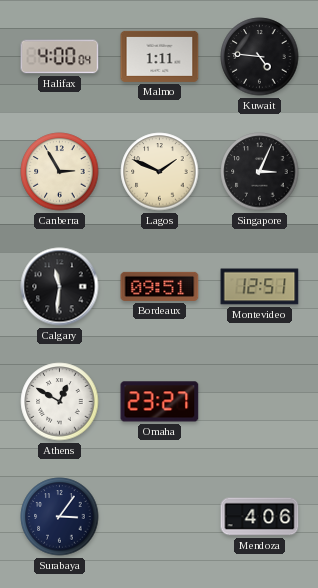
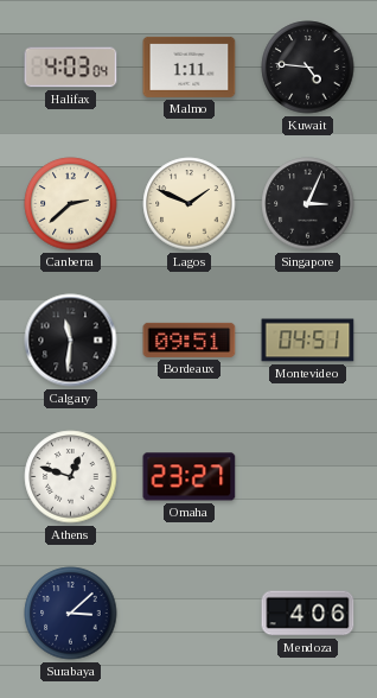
Halifax: 4:00 -> 4:03 (71, 68)
Canberra: 2:55 -> 2:38 (71, 204)
Montevideo: 12:51 -> 04:51 (308, 341)
Athens: 12:50 -> 12:48 (71, 477)
Surabaya: 3:06 -> 3:08 (71, 614)
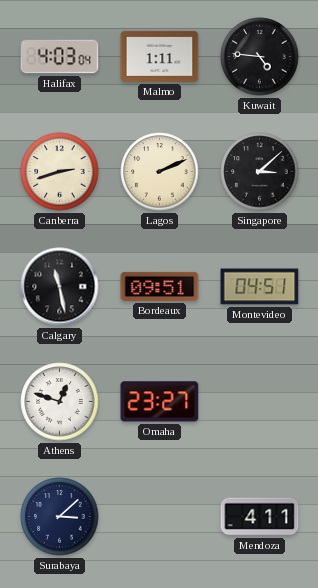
Canberra: 2:38 -> 2:42 (60, 172)
Lagos: 1:49 -> 2:11 (160, 172)
Singapore: 3:04 -> 3:08 (260, 172)
Calgary: 11:31 -> 11:28 (60, 287)
Mendoza: 4:06 -> 4:11 (260, 517)
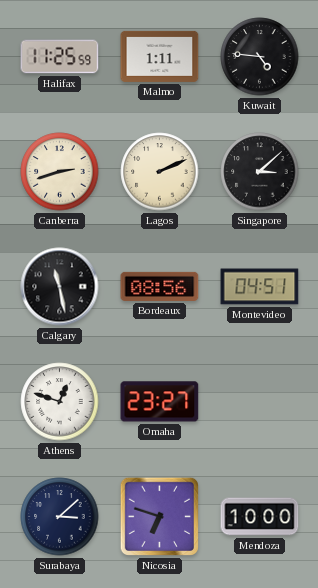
Halifax: 4:03 -> 11:25 (60, 57)
Bordeaux: 09:51 -> 08:56 (160, 286)
Nicosia: none -> 6:48 (159, 516)
Mendoza: 4:11 -> 10:00 (260, 517)
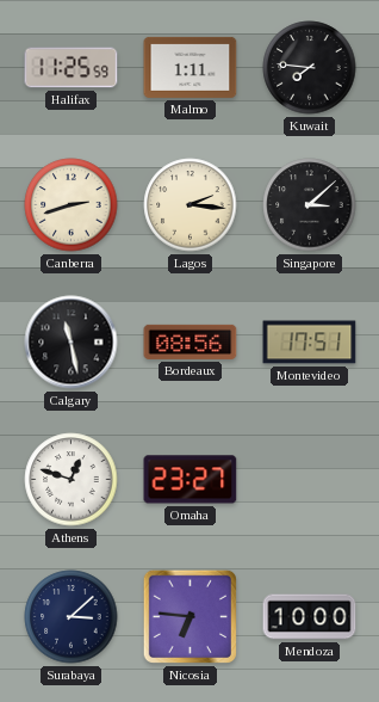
Kuwait: 4:46 -> 7:46 (310, 68)
Lagos: 2:11 -> 2:16 (191, 205)
Montevideo: 04:51 -> 17:51 (310, 343)
Nicosia: 6:48 -> 6:46 (189, 616)
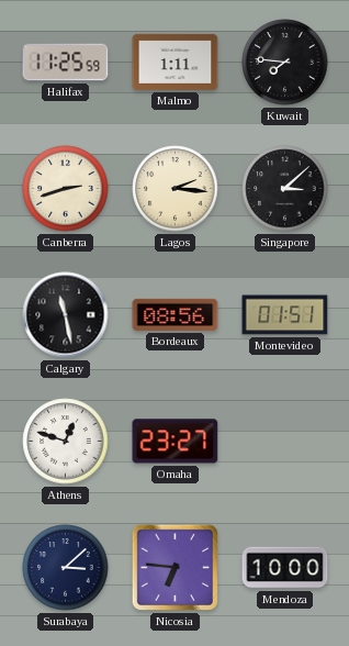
Montevideo: 17:51 -> 01:51 (285, 315)
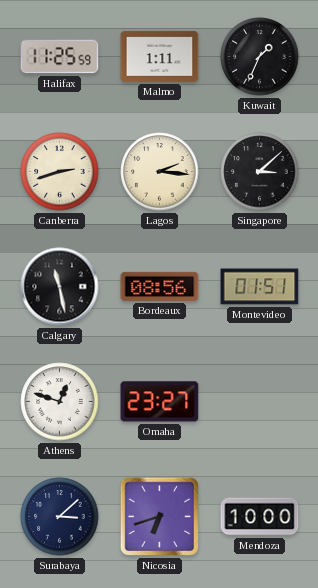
Kuwait: 7:46 -> 1:34 (260, 57)
Nicosia: 6:46 -> 6:42 (159, 516)
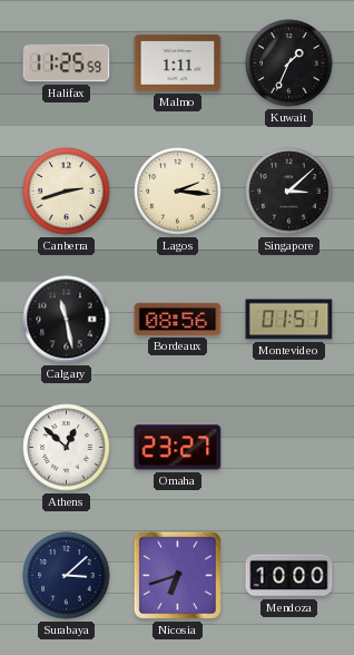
Athens: 12:48 -> 12:52 (67, 448)
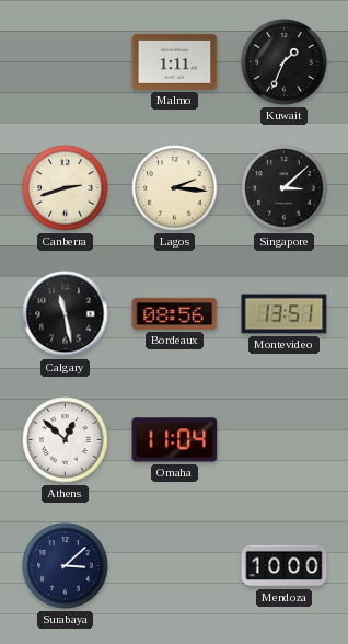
Halifax: 11:25 -> none (67, 63)
Montevideo: 01:51 -> 13:51 (285, 314)
Omaha: 23:27 -> 11:04 (175, 440)
Nicosia: 6:42 -> none (177, 575)
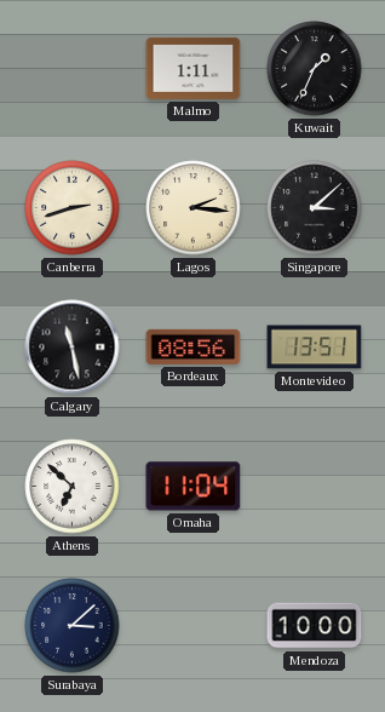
Athens: 12:52 -> 6:52 (73, 487)
